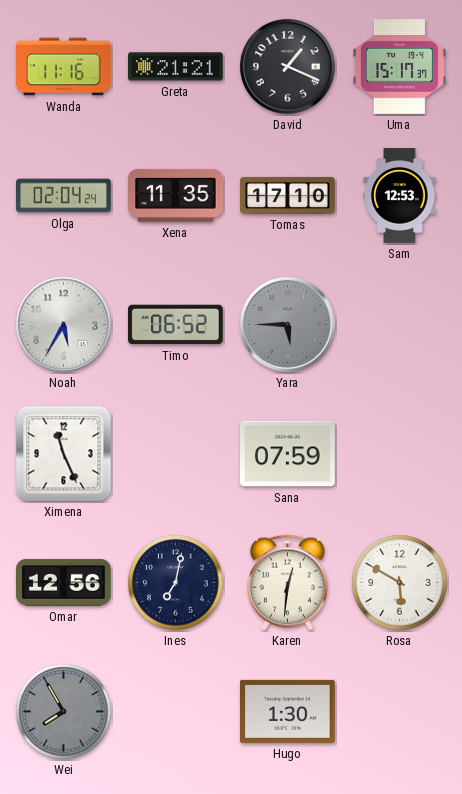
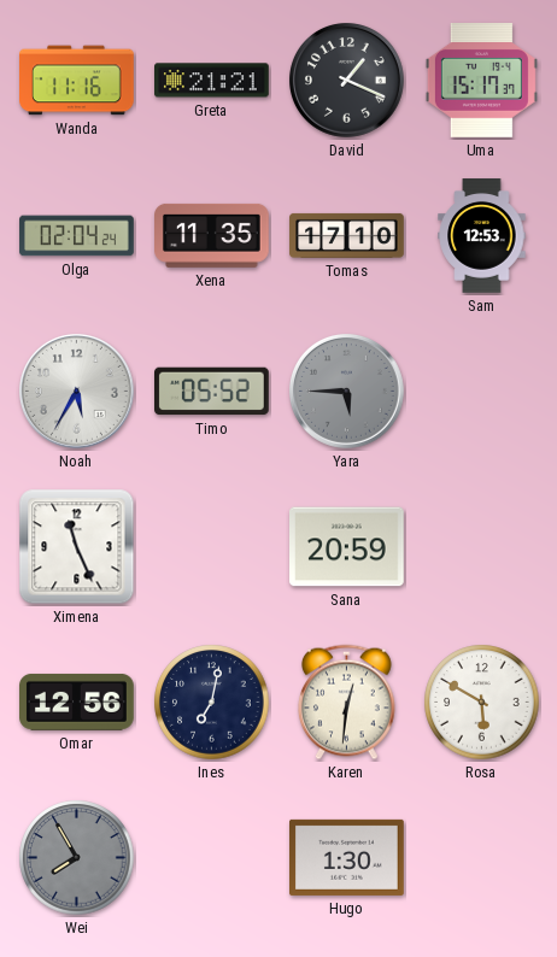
Timo: 06:52 -> 05:52 (212, 392)
Sana: 07:59 -> 20:59 (347, 547)
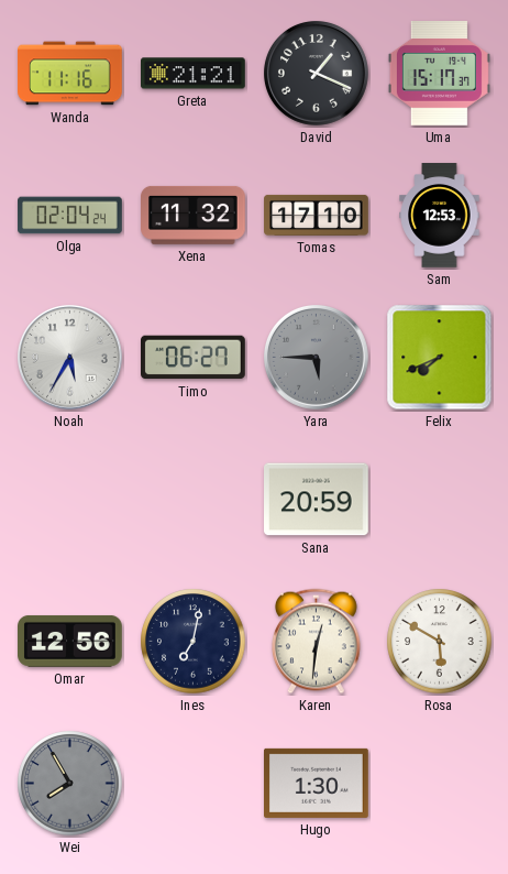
Xena: 11:35 -> 11:32 (194, 215)
Timo: 05:52 -> 06:27 (194, 358)
Felix: none -> 7:41 (440, 358)
Ximena: 11:26 -> none (77, 547)
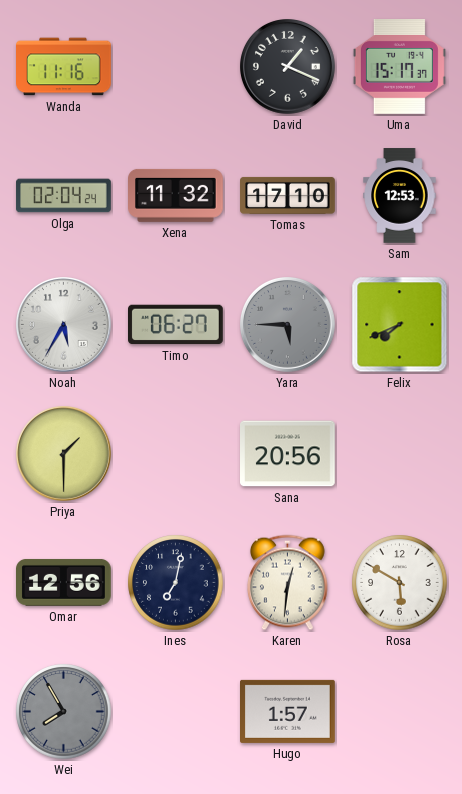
Greta: 21:21 -> none (194, 74)
Priya: none -> 1:30 (64, 454)
Sana: 20:59 -> 20:56 (288, 454)
Hugo: 1:30 -> 1:57 (288, 711)
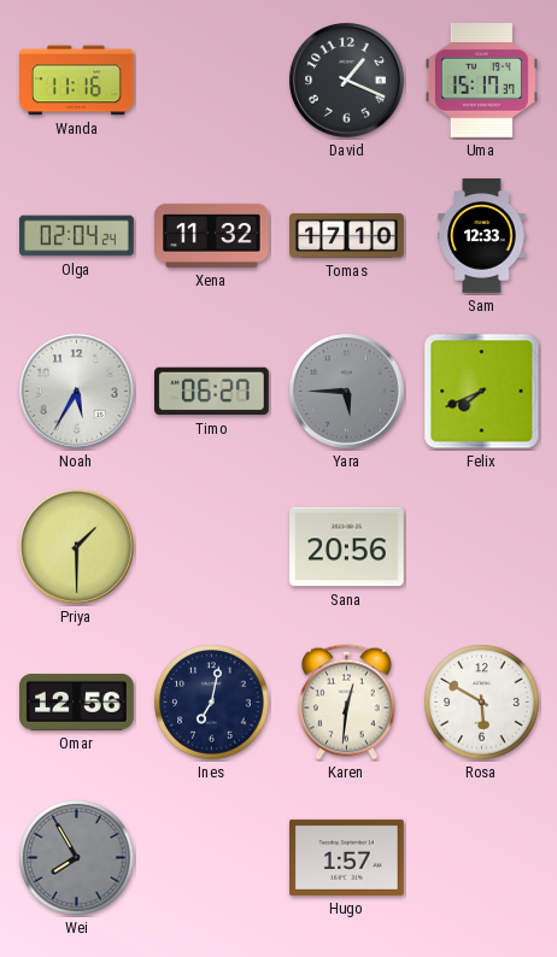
Sam: 12:53 -> 12:33 (482, 236)
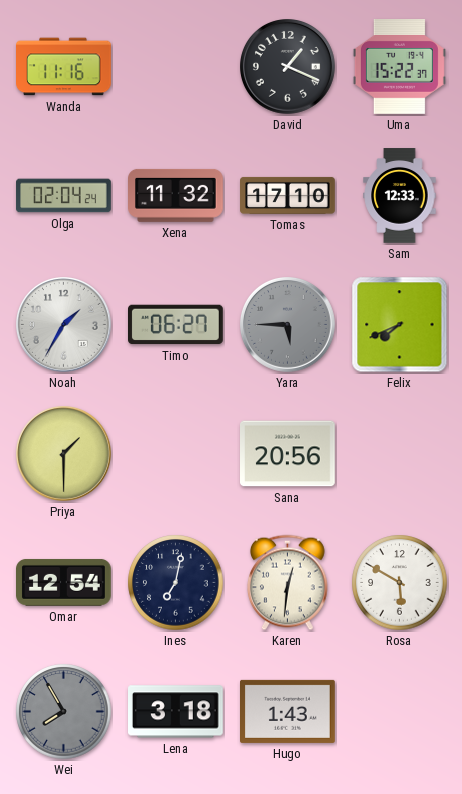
Uma: 15:17 -> 15:22 (399, 67)
Noah: 5:35 -> 1:35 (64, 325)
Omar: 12:56 -> 12:54 (64, 582)
Lena: none -> 3:18 (176, 712)
Hugo: 1:57 -> 1:43 (288, 711)
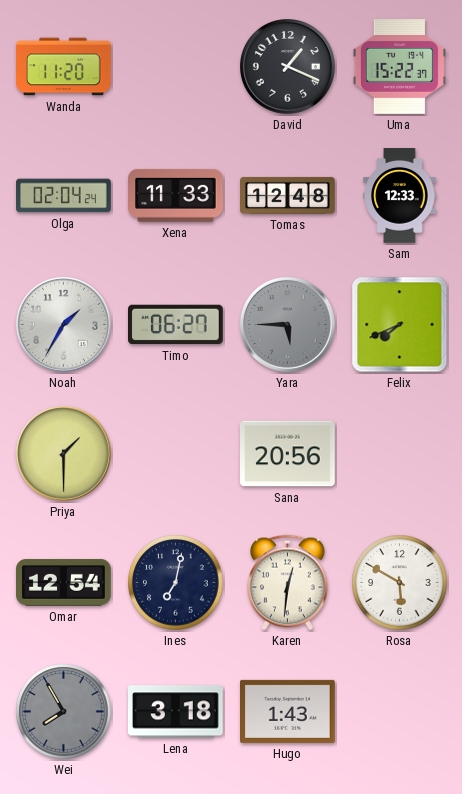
Wanda: 11:16 -> 11:20 (64, 67)
Xena: 11:32 -> 11:33 (176, 195)
Tomas: 17:10 -> 12:48 (288, 195)
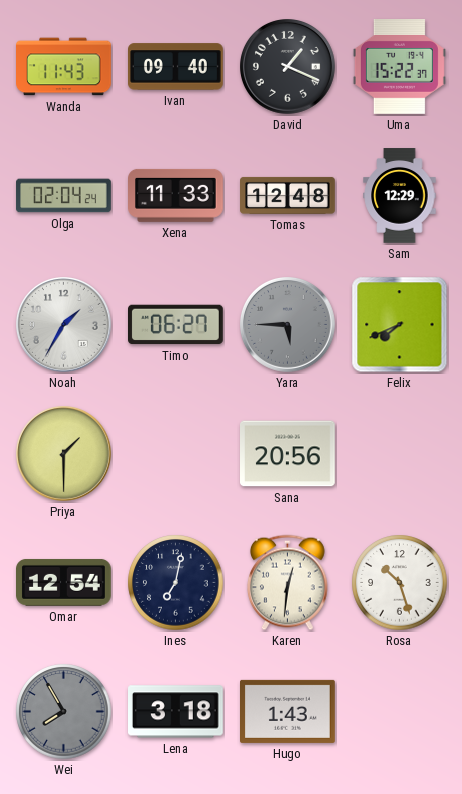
Wanda: 11:20 -> 11:43 (64, 67)
Ivan: none -> 09:40 (176, 67)
Sam: 12:33 -> 12:29 (400, 196)
Rosa: 5:50 -> 10:27 (400, 583)
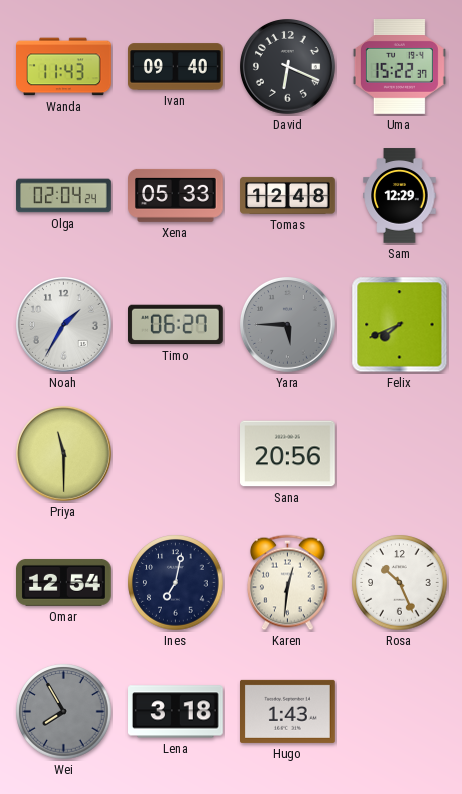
David: 1:19 -> 6:19 (288, 67)
Xena: 11:33 -> 05:33 (176, 195)
Priya: 1:30 -> 11:30 (64, 454)
Rosa: 10:27 -> 10:26 (400, 583)
